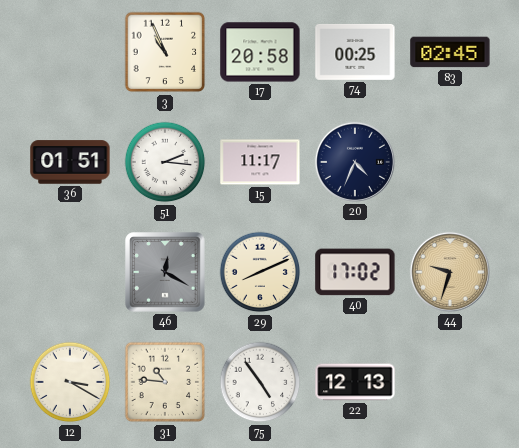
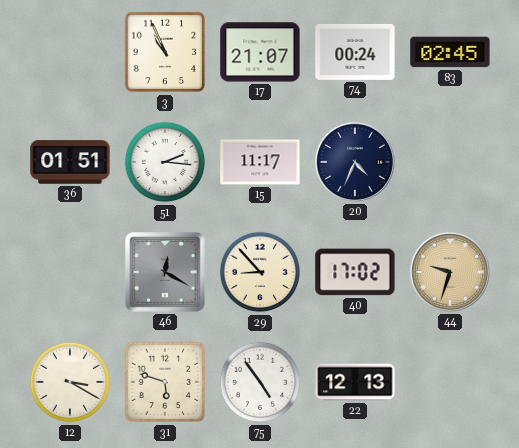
17: 20:58 -> 21:07 (260, 52)
74: 00:25 -> 00:24 (355, 52)
29: 8:11 -> 8:53 (260, 272)
31: 10:46 -> 5:48 (165, 382)
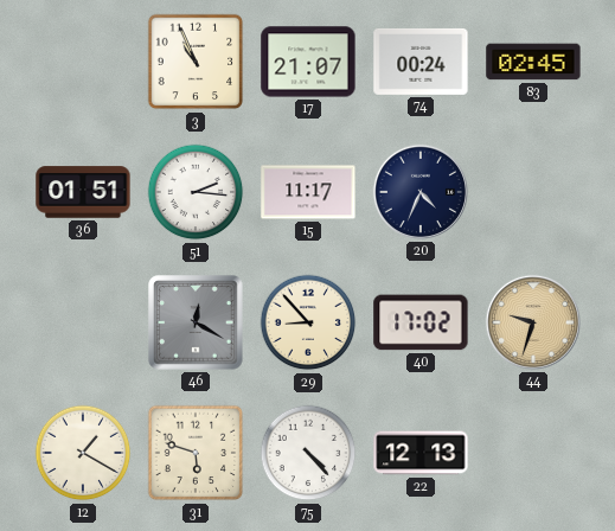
12: 3:20 -> 1:20 (83, 453)
75: 4:54 -> 4:23 (308, 453)
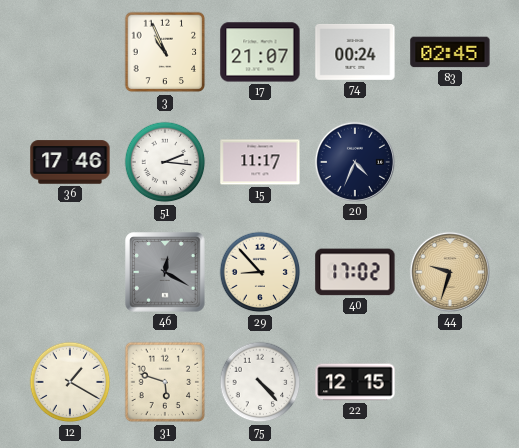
36: 01:51 -> 17:46 (70, 162)
22: 12:13 -> 12:15 (355, 382)
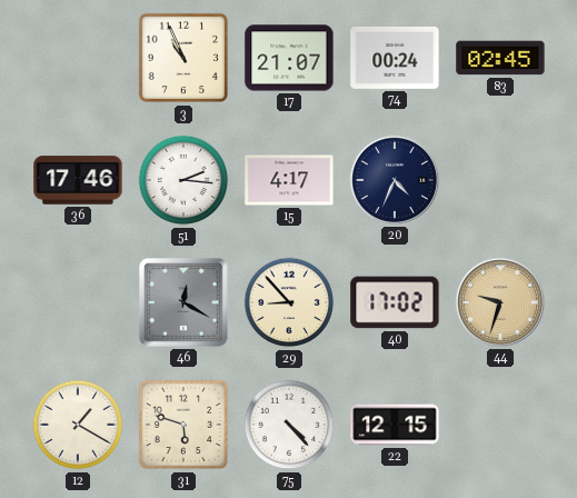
15: 11:17 -> 4:17 (289, 180)
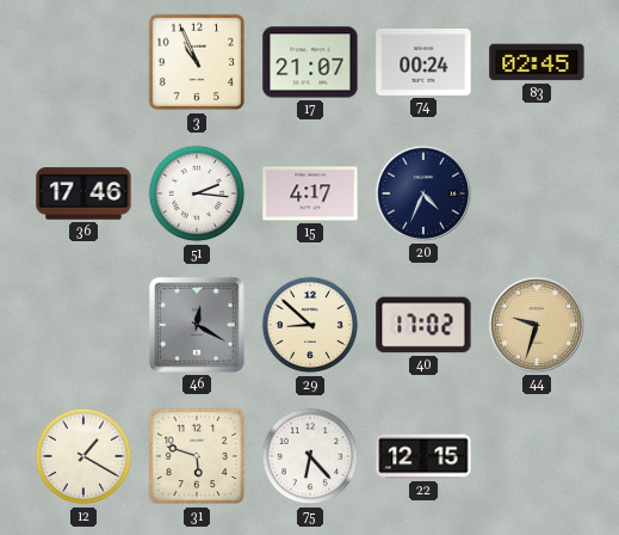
29: 8:53 -> 8:52 (310, 325)
75: 4:23 -> 6:23 (310, 456)
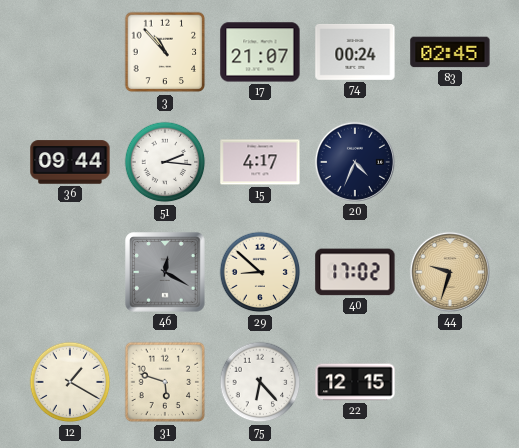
3: 10:56 -> 10:53 (165, 52)
36: 17:46 -> 09:44 (70, 162)
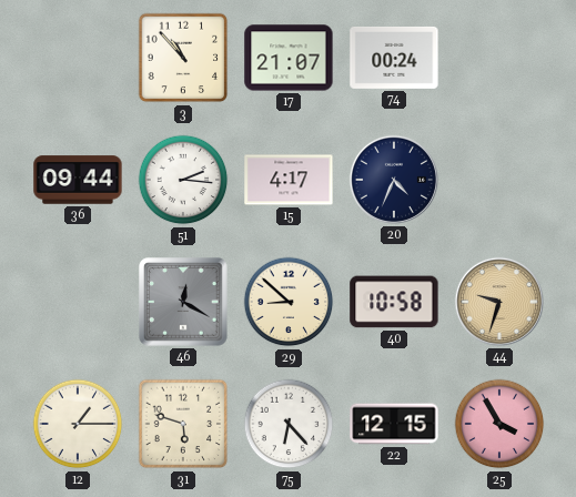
83: 02:45 -> none (450, 52)
40: 17:02 -> 10:58 (394, 302)
12: 1:20 -> 1:15 (78, 424)
25: none -> 3:55 (499, 424)
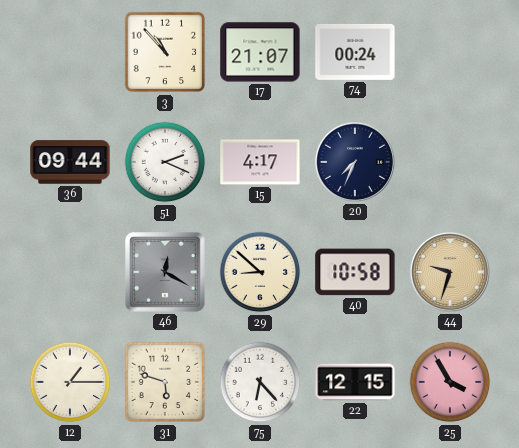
51: 2:16 -> 2:19 (165, 162)
20: 4:34 -> 7:34 (355, 162)
